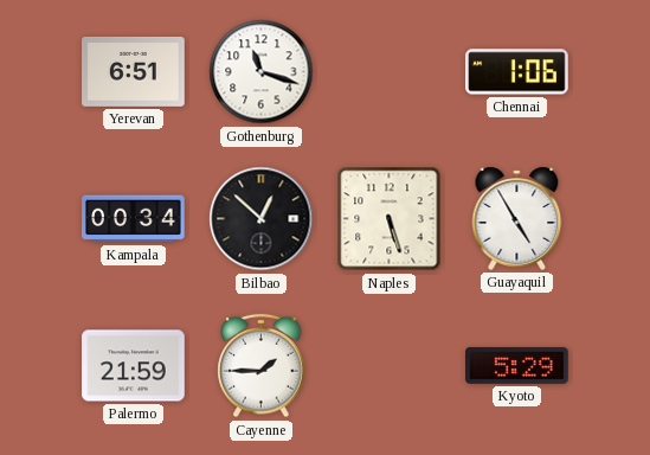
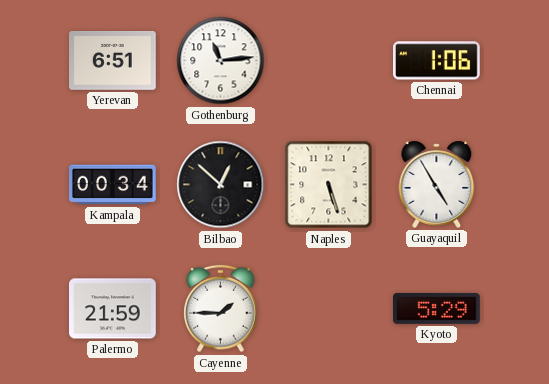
Gothenburg: 11:18 -> 11:14 (221, 61)
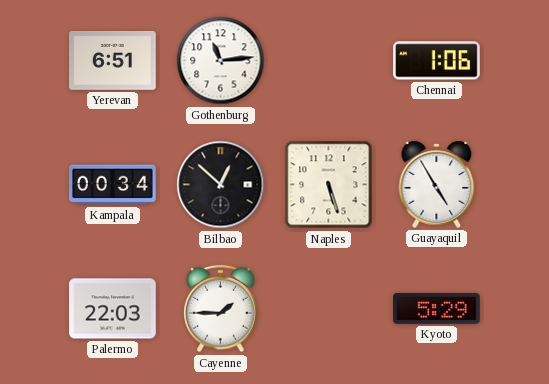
Palermo: 21:59 -> 22:03 (113, 309)
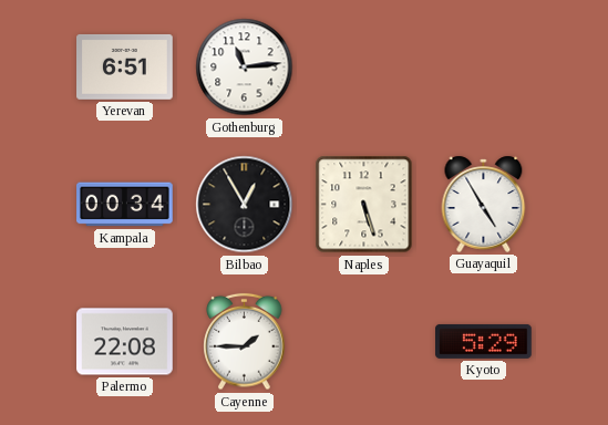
Chennai: 1:06 -> none (437, 61)
Bilbao: 12:52 -> 12:55 (245, 205)
Palermo: 22:03 -> 22:08 (125, 342)
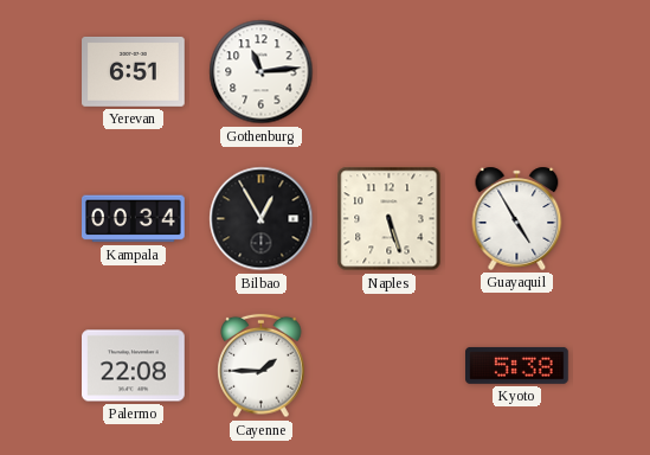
Kyoto: 5:29 -> 5:38 (517, 365)
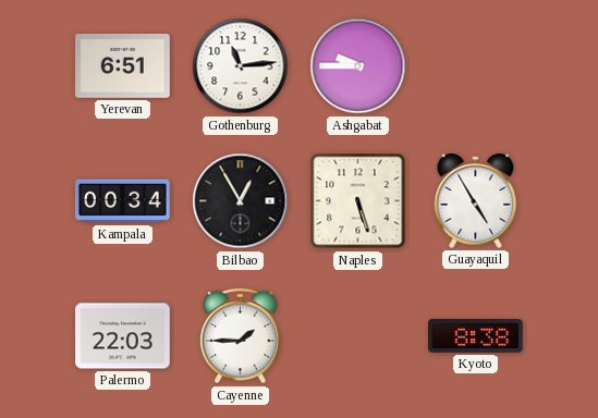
Ashgabat: none -> 9:45 (358, 66)
Palermo: 22:08 -> 22:03 (123, 336)
Kyoto: 5:38 -> 8:38 (476, 335)
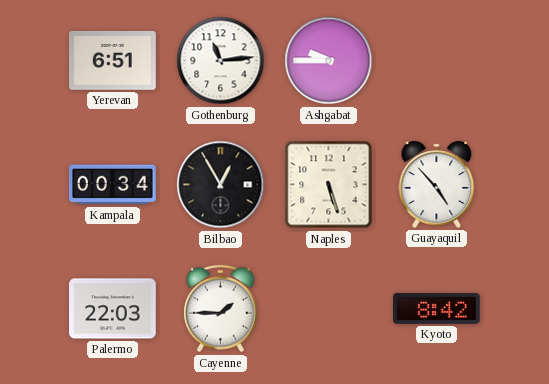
Guayaquil: 4:55 -> 4:53 (437, 184)
Kyoto: 8:38 -> 8:42 (437, 308)
